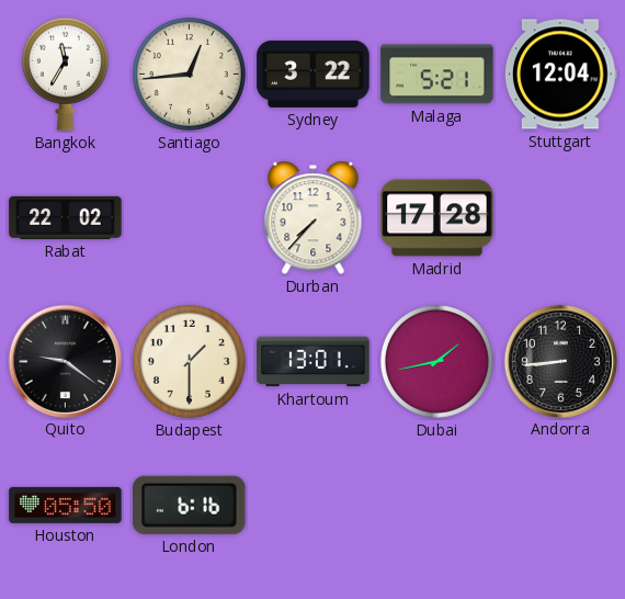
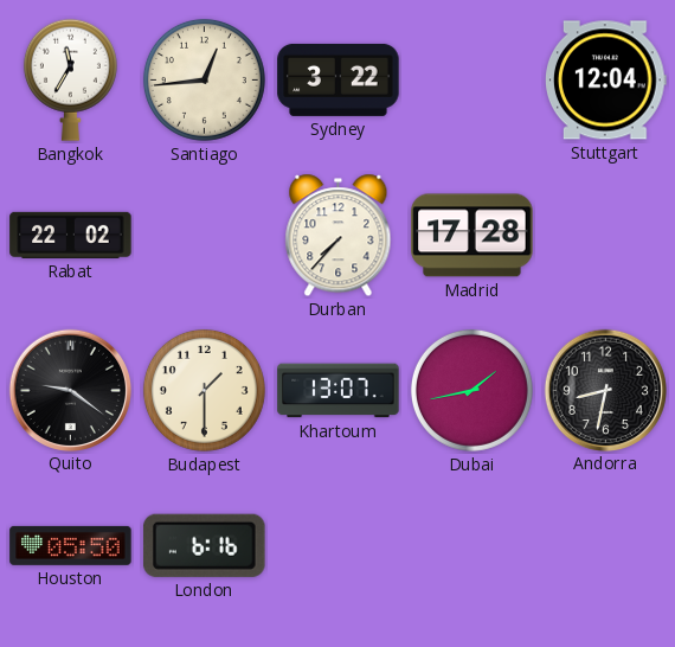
Malaga: 5:21 -> none (438, 75)
Khartoum: 13:01 -> 13:07 (339, 391)
Andorra: 8:44 -> 8:32 (605, 390)
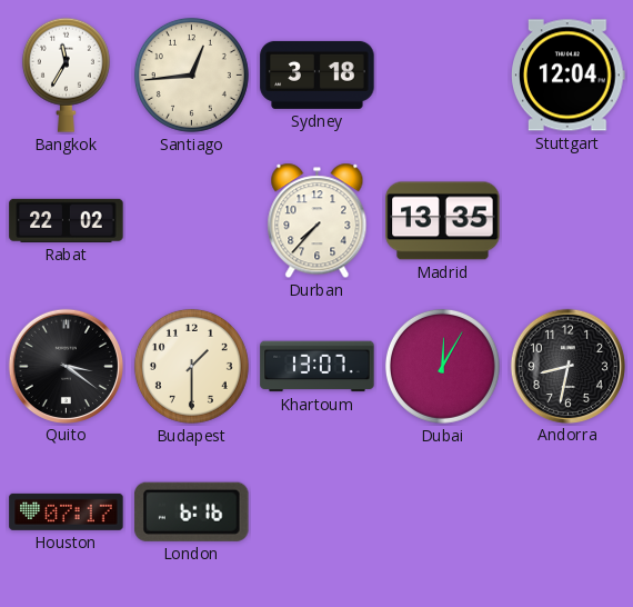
Sydney: 3:22 -> 3:18 (318, 74)
Madrid: 17:28 -> 13:35 (443, 221)
Quito: 9:21 -> 3:21 (66, 366)
Dubai: 1:43 -> 12:05 (442, 366)
Houston: 05:50 -> 07:17 (67, 511)
